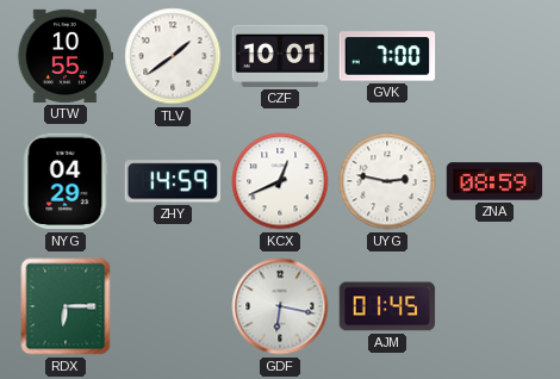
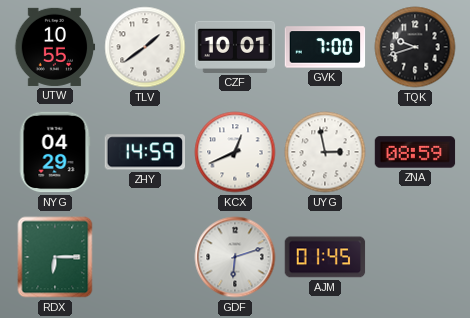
TQK: none -> 9:42 (415, 47)
UYG: 2:47 -> 2:58 (325, 152)
GDF: 6:17 -> 6:12 (235, 257)
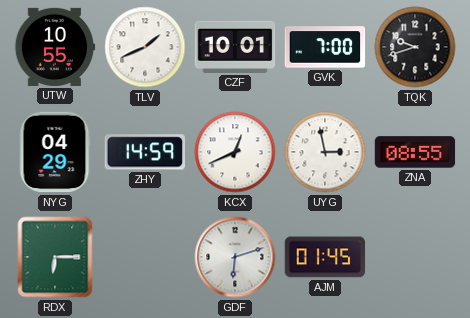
TLV: 1:39 -> 1:41 (145, 47)
ZNA: 08:59 -> 08:55 (415, 152)
